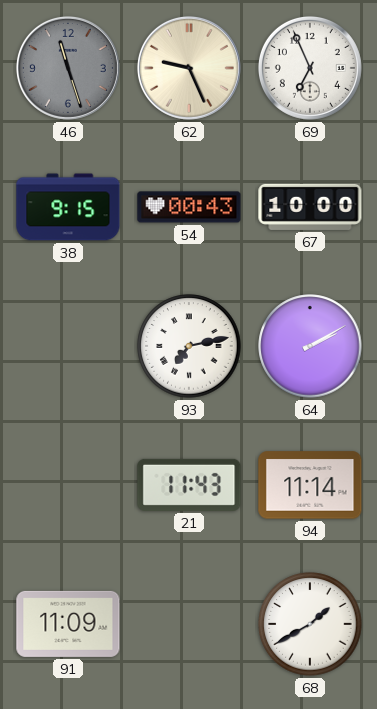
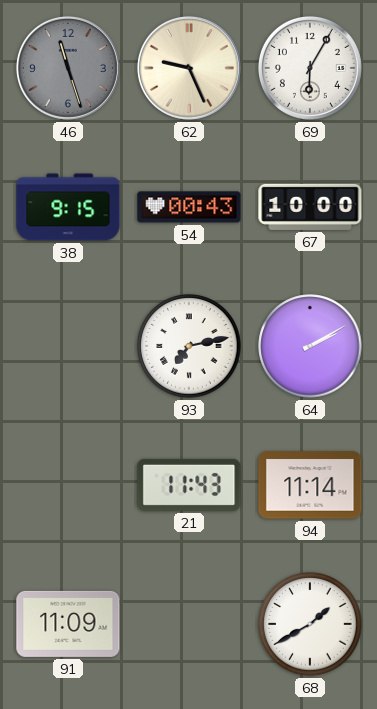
69: 6:56 -> 6:05 (310, 68)
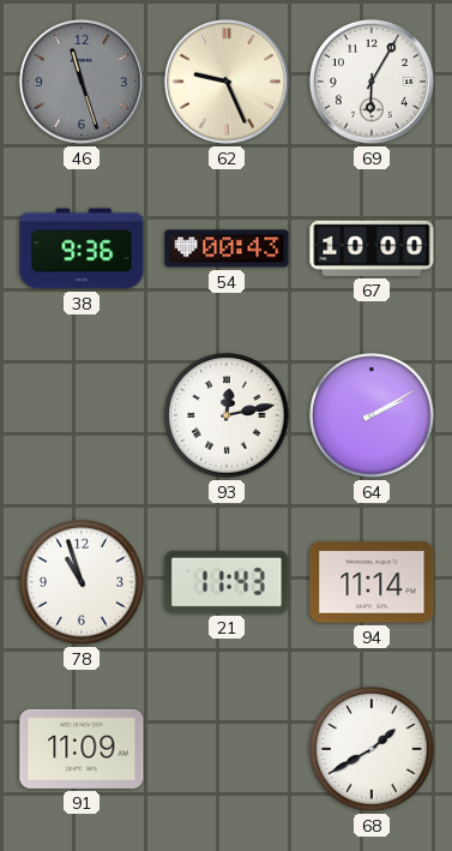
38: 9:15 -> 9:36 (82, 248)
93: 7:13 -> 12:13 (227, 415)
78: none -> 10:57 (82, 582)
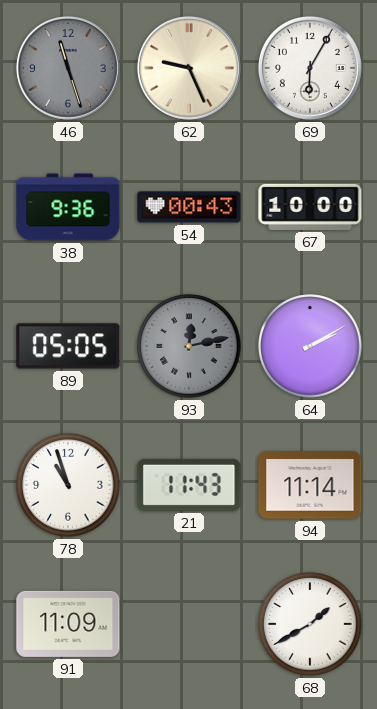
89: none -> 05:05 (68, 346)
93 dial: white -> grey (189, 346)
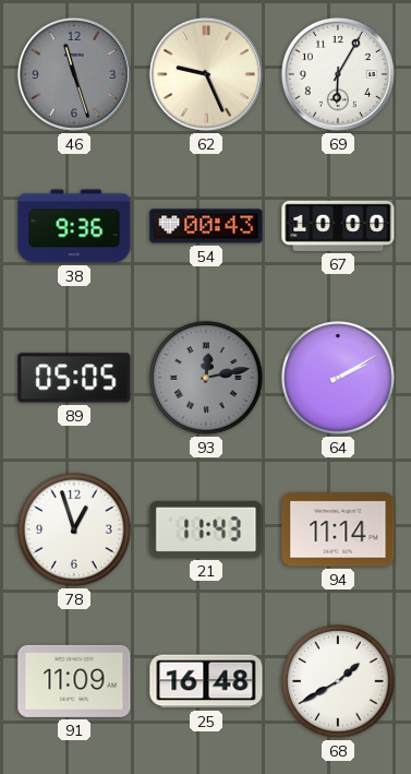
78: 10:57 -> 12:57 (74, 529)
25: none -> 16:48 (206, 681)
